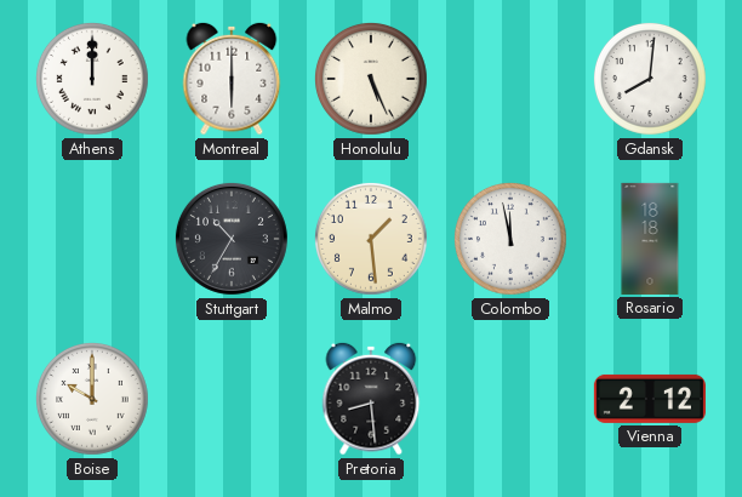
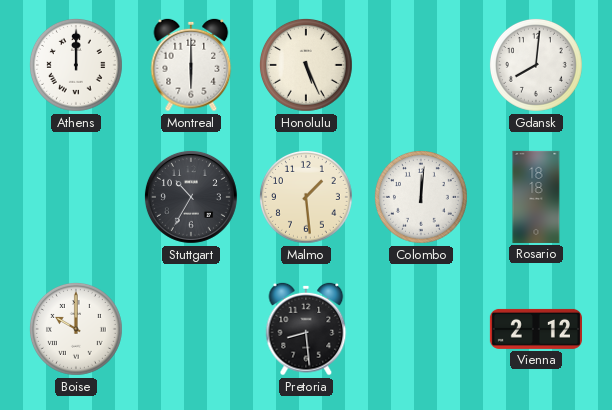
Colombo: 11:58 -> 12:01 (422, 198)
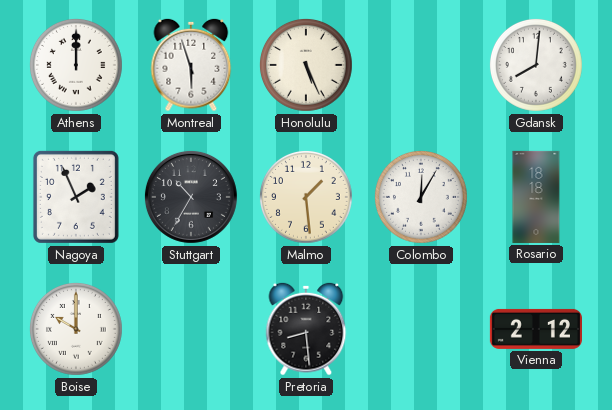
Montreal: 6:00 -> 5:57 (191, 65)
Nagoya: none -> 1:56 (76, 197)
Colombo: 12:01 -> 12:05 (422, 198)
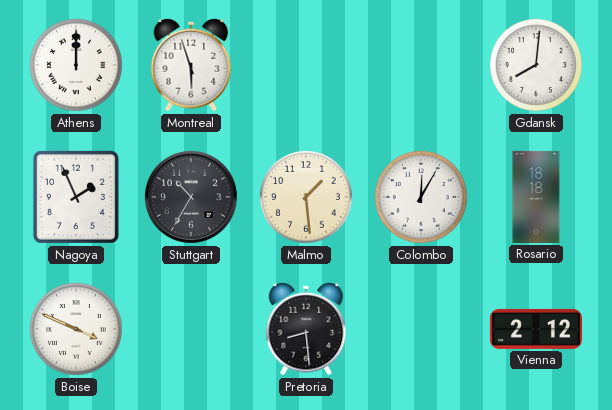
Honolulu: 5:26 -> none (307, 66)
Boise: 10:00 -> 3:49 (77, 330)
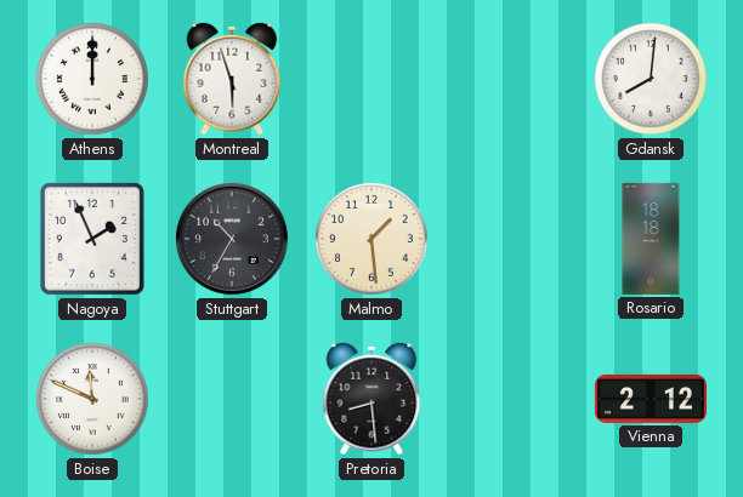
Colombo: 12:05 -> none (422, 198)
Boise: 3:49 -> 11:49 (93, 400)
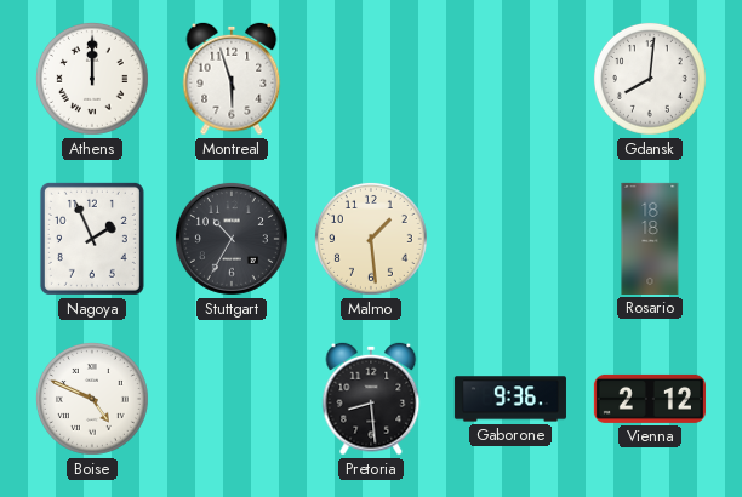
Boise: 11:49 -> 4:49 (93, 400)
Gaborone: none -> 9:36 (510, 399)
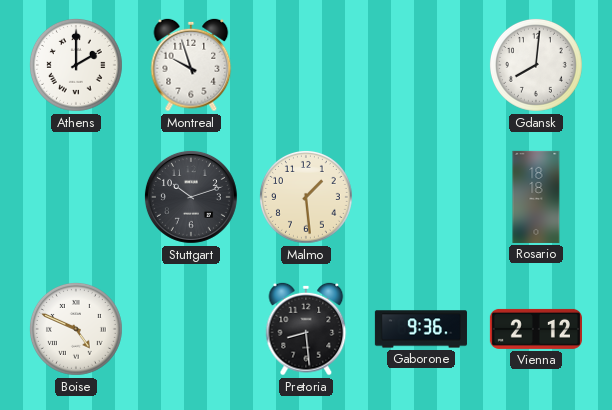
Athens: 12:00 -> 2:00 (77, 66)
Montreal: 5:57 -> 9:57 (191, 65)
Nagoya: 1:56 -> none (92, 239)
Stuttgart: 10:35 -> 10:12 (191, 197)
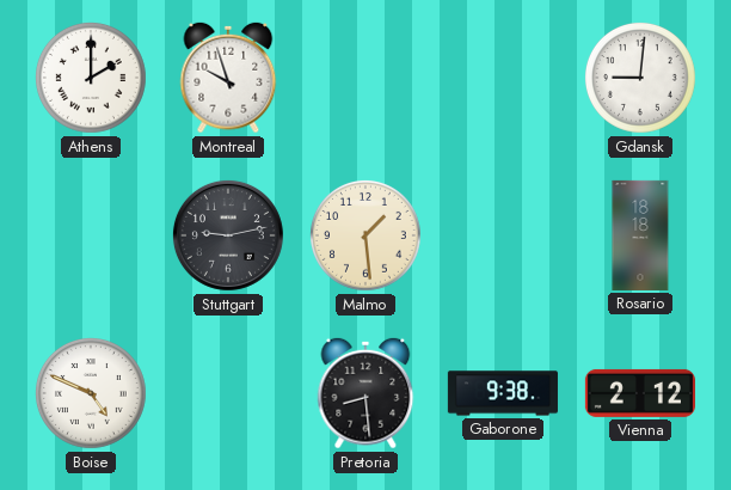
Gdansk: 8:01 -> 9:01 (641, 79)
Stuttgart: 10:12 -> 9:13 (228, 235)
Gaborone: 9:36 -> 9:38 (503, 393)
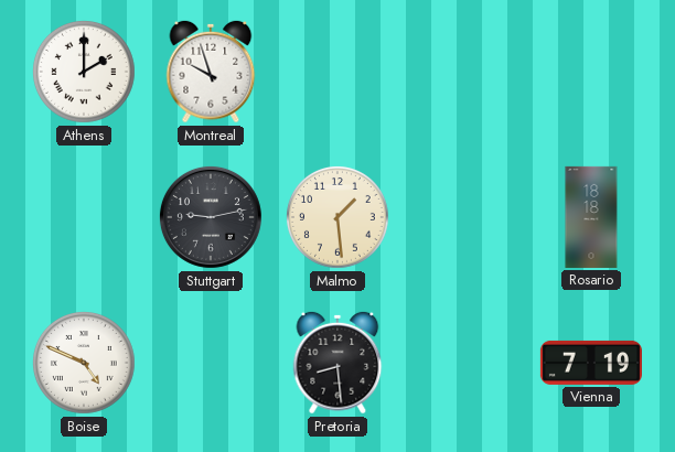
Gdansk: 9:01 -> none (641, 79)
Gaborone: 9:38 -> none (503, 393)
Vienna: 2:12 -> 7:19 (591, 363)
